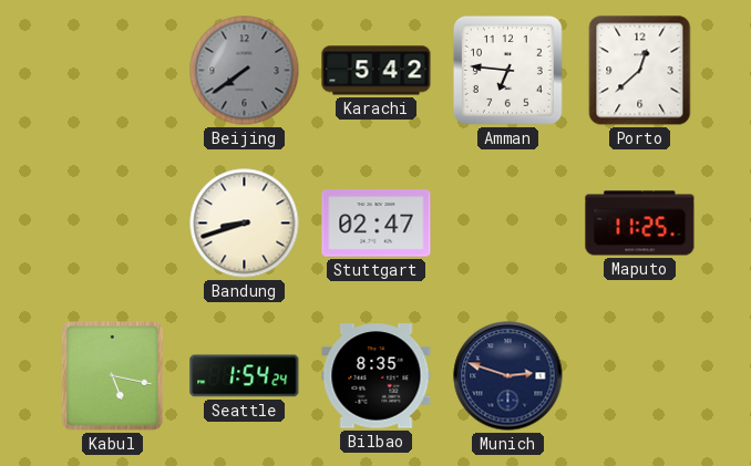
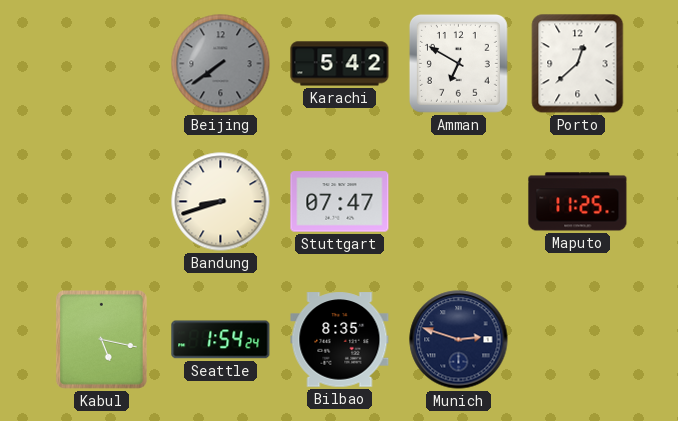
Amman: 6:46 -> 6:50 (458, 63)
Stuttgart: 02:47 -> 07:47 (340, 202)
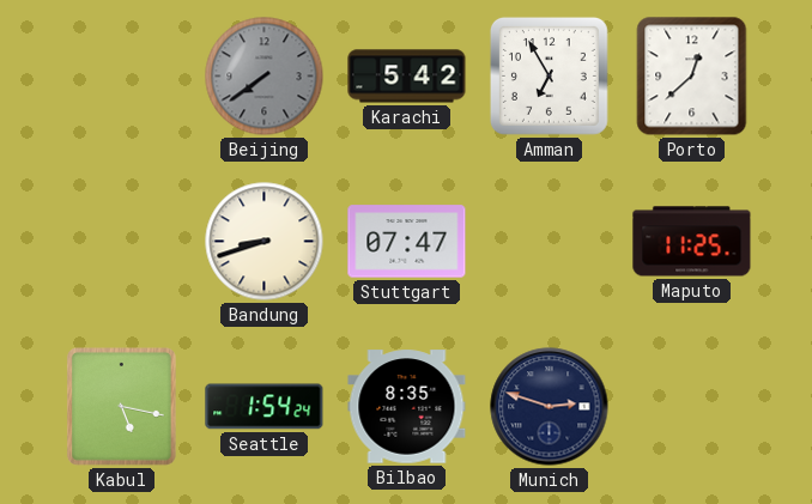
Amman: 6:50 -> 6:55 (549, 75)
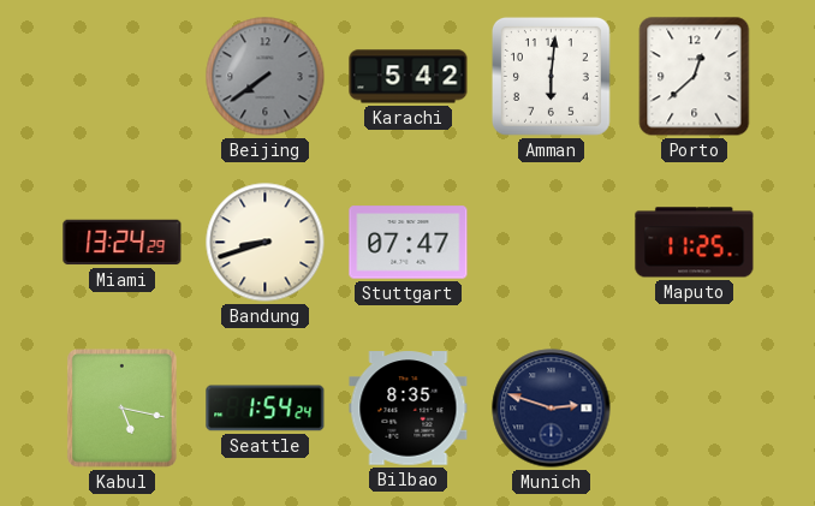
Amman: 6:55 -> 6:01 (551, 76)
Miami: none -> 13:24 (123, 243)
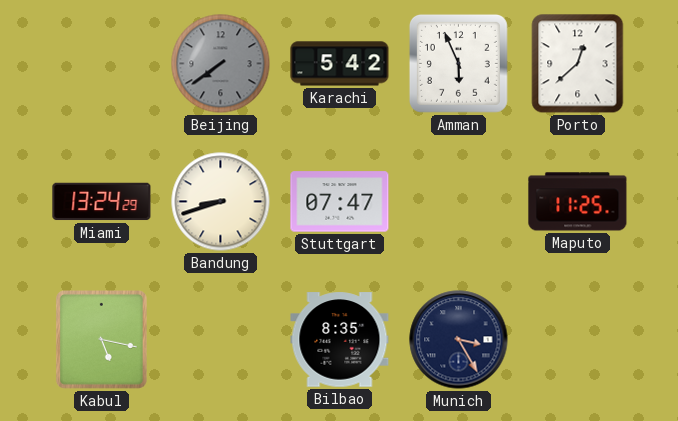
Amman: 6:01 -> 5:56 (458, 63)
Seattle: 1:54 -> none (266, 409)
Munich: 2:48 -> 3:25 (459, 340)
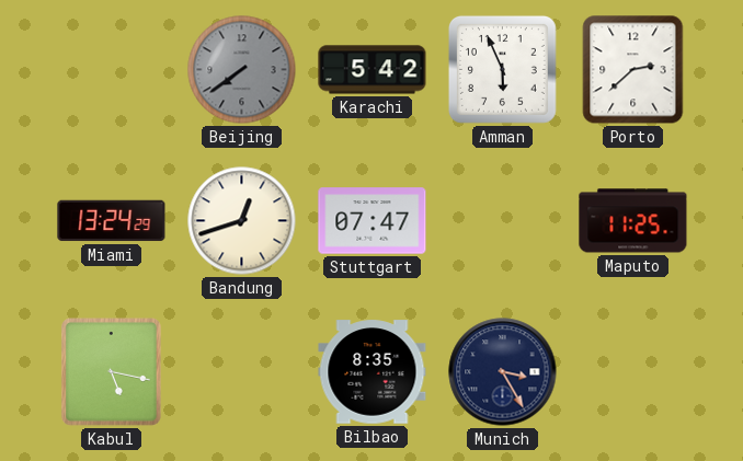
Porto: 12:38 -> 2:38 (633, 70)
Bandung: 8:42 -> 12:42 (242, 221)
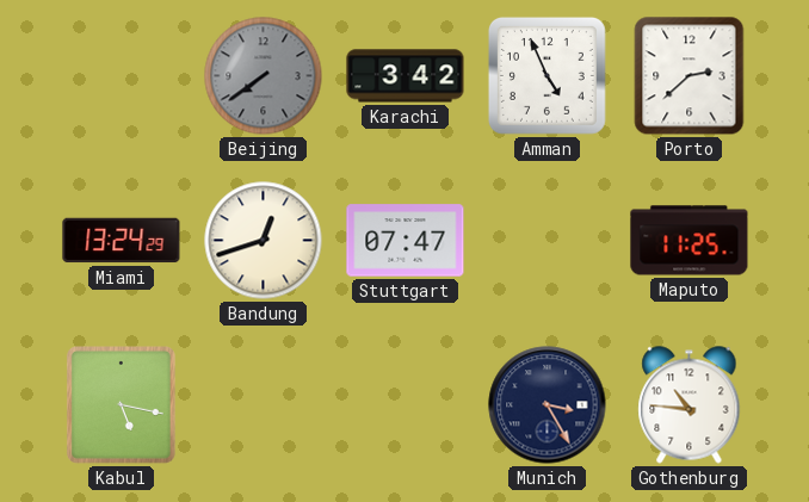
Karachi: 5:42 -> 3:42 (406, 76)
Amman: 5:56 -> 4:56 (546, 75)
Bilbao: 8:35 -> none (373, 372)
Gothenburg: none -> 10:46 (690, 405)
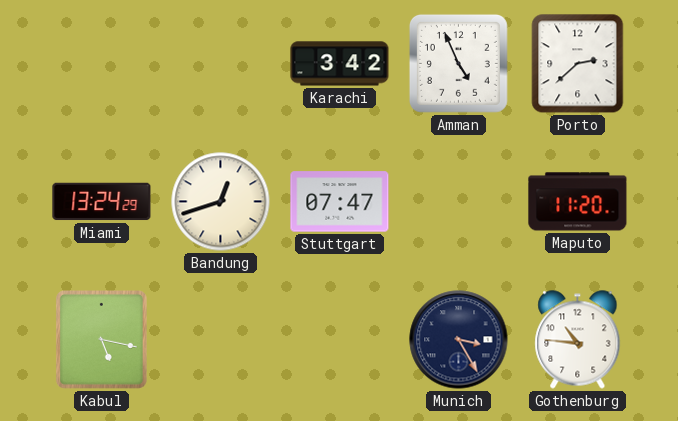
Beijing: 7:39 -> none (264, 76)
Maputo: 11:25 -> 11:20 (578, 202)
